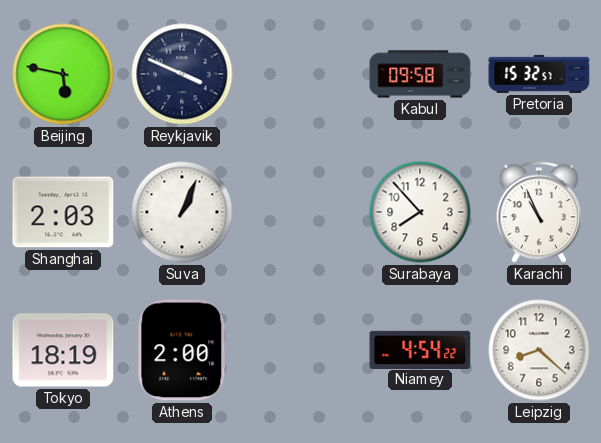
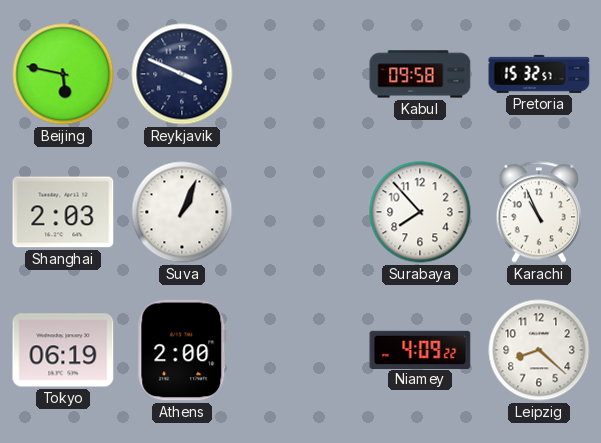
Tokyo: 18:19 -> 06:19 (63, 350)
Niamey: 4:54 -> 4:09 (420, 349)
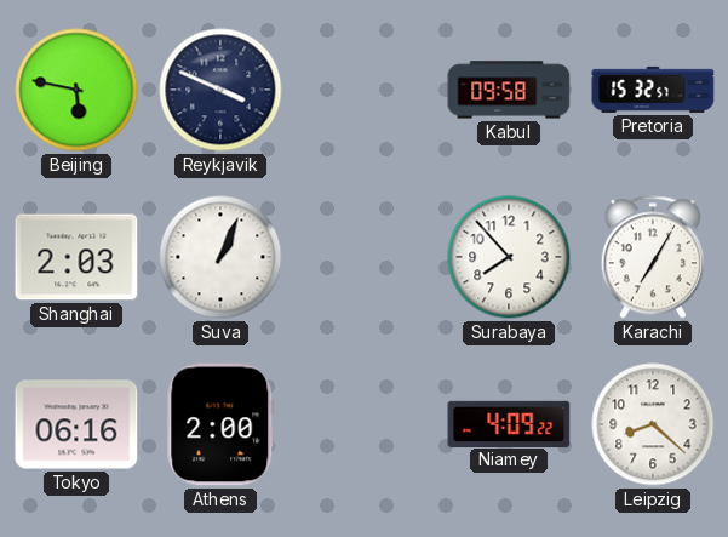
Karachi: 10:56 -> 7:05 (652, 257)
Tokyo: 06:19 -> 06:16 (76, 424)
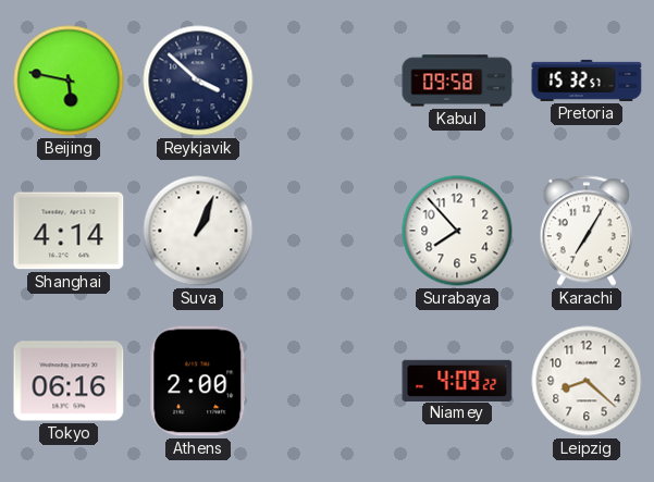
Reykjavik: 3:49 -> 3:52 (198, 81)
Shanghai: 2:03 -> 4:14 (69, 231)
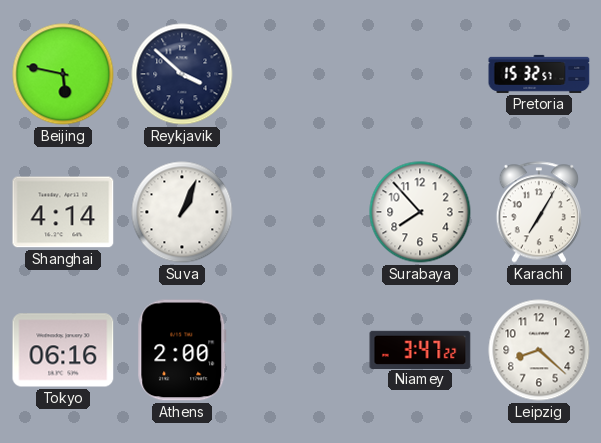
Kabul: 09:58 -> none (457, 81)
Niamey: 4:09 -> 3:47 (420, 349)
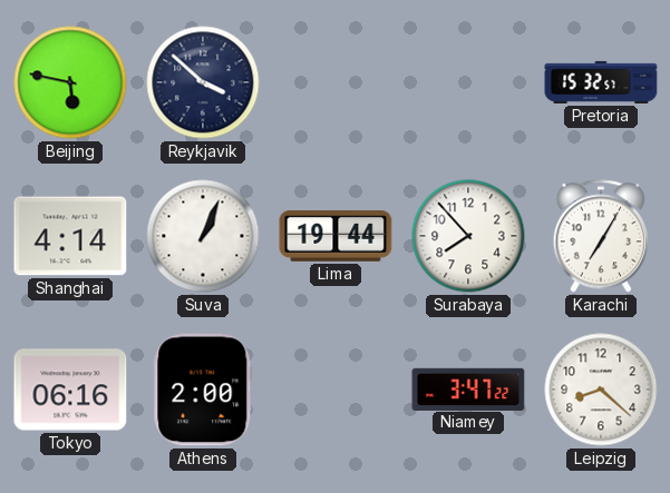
Lima: none -> 19:44 (336, 237)
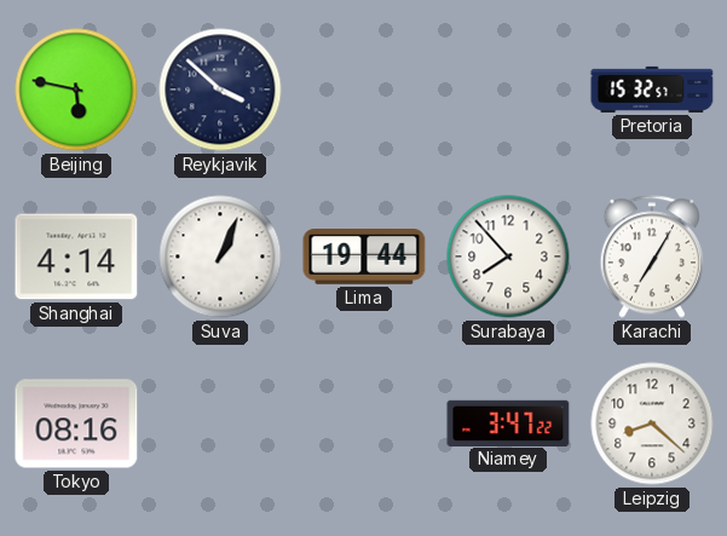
Tokyo: 06:16 -> 08:16 (76, 423)
Athens: 2:00 -> none (203, 390)
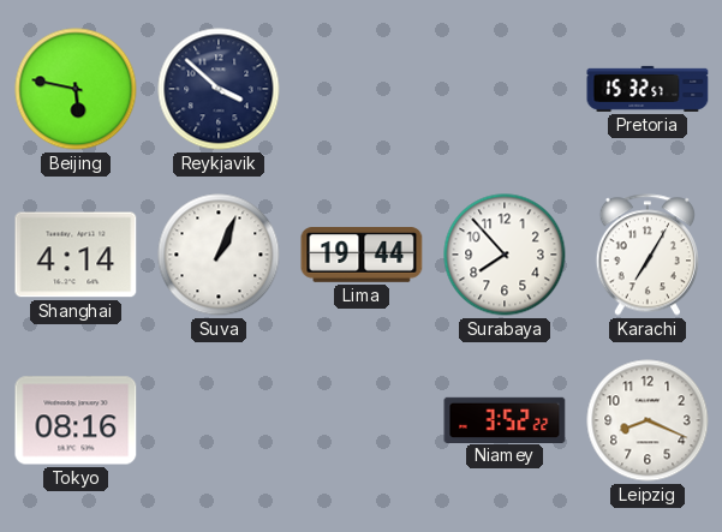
Niamey: 3:47 -> 3:52 (505, 419)
Leipzig: 8:22 -> 8:19 (648, 420)
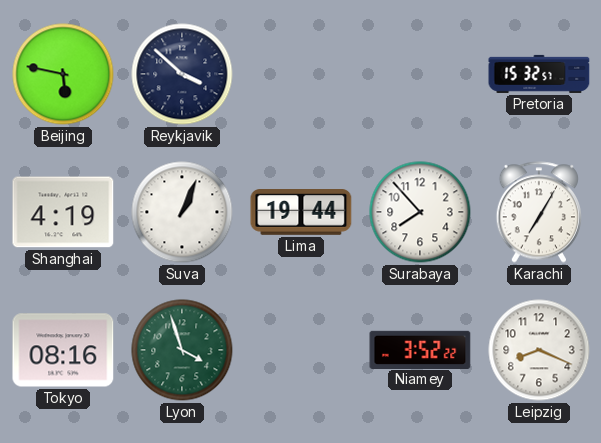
Shanghai: 4:14 -> 4:19 (63, 212)
Lyon: none -> 3:57 (182, 350)
